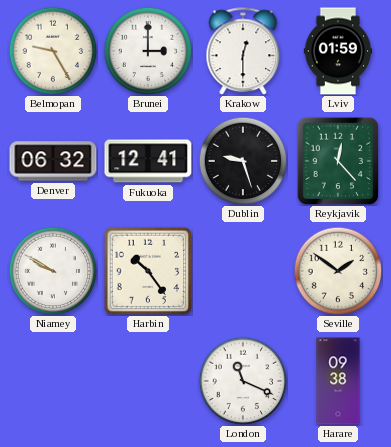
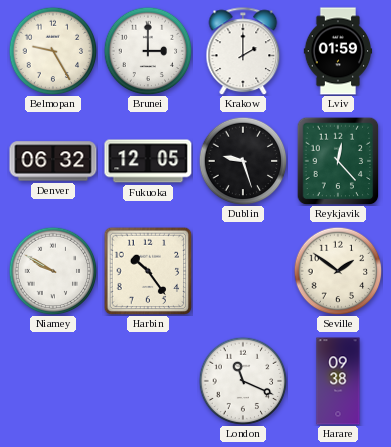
Krakow: 12:30 -> 2:00 (243, 51)
Fukuoka: 12:41 -> 12:05 (148, 161)
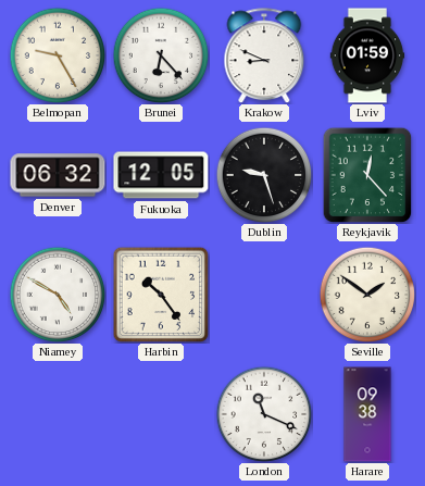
Brunei: 3:00 -> 6:23 (161, 55)
Krakow: 2:00 -> 8:49 (264, 55)
Niamey: 9:50 -> 4:50 (58, 295)
